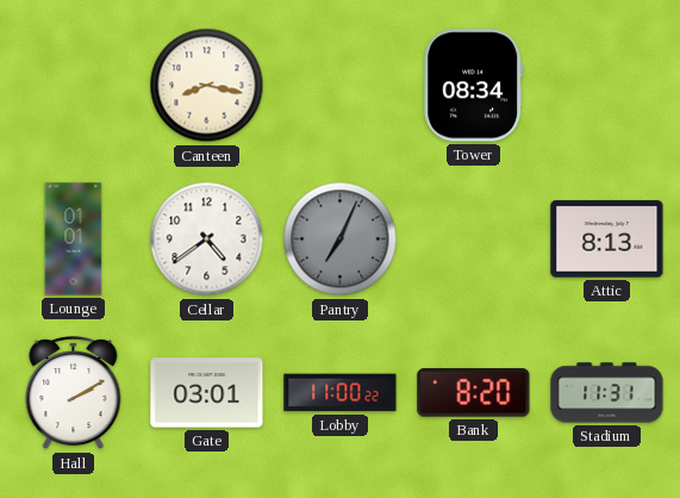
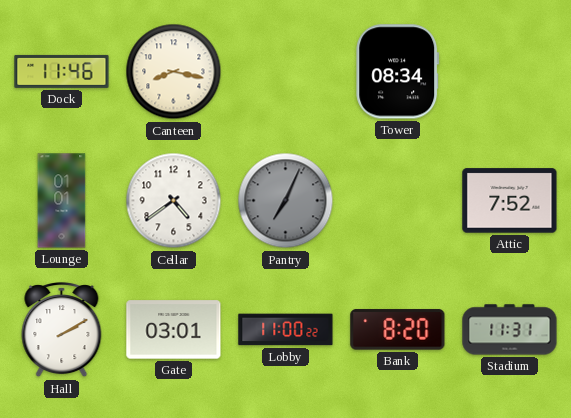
Dock: none -> 11:46 (62, 71)
Attic: 8:13 -> 7:52 (510, 201)
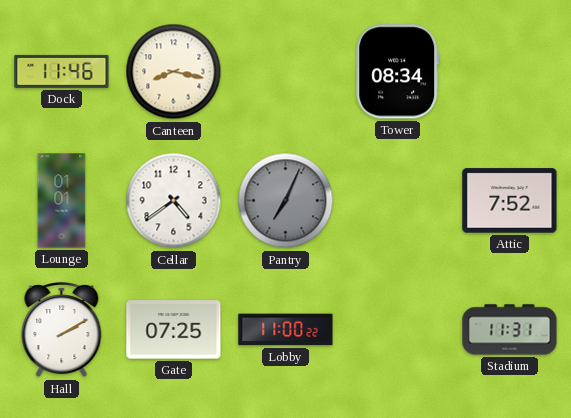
Gate: 03:01 -> 07:25 (174, 330)
Bank: 8:20 -> none (398, 330)
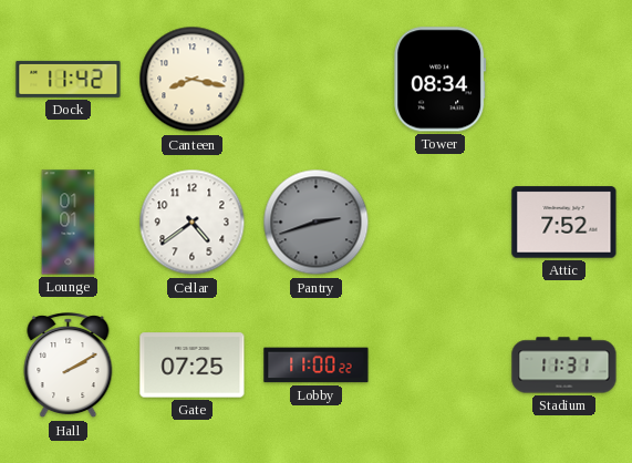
Dock: 11:46 -> 11:42 (69, 79)
Pantry: 7:04 -> 2:42 (317, 223)
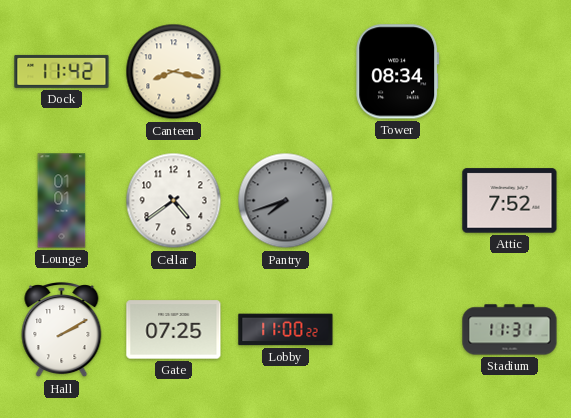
Pantry: 2:42 -> 7:42 (286, 201)
